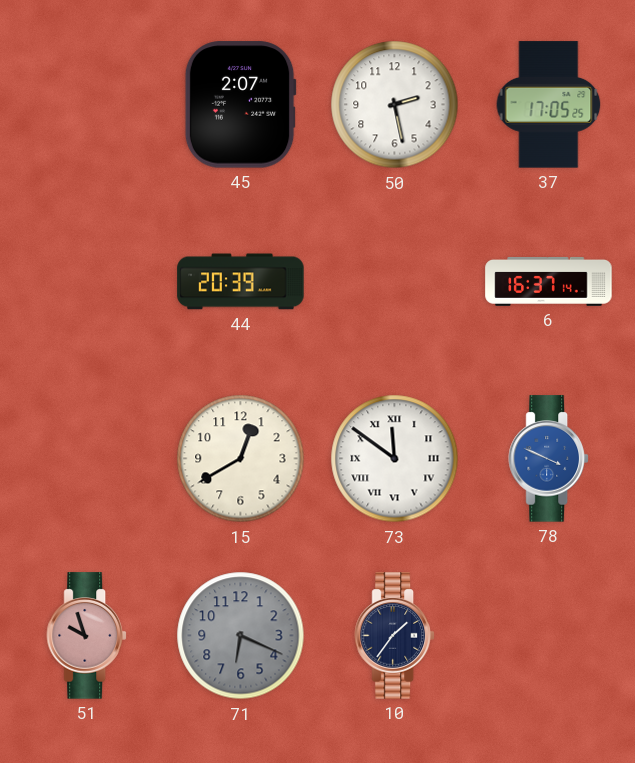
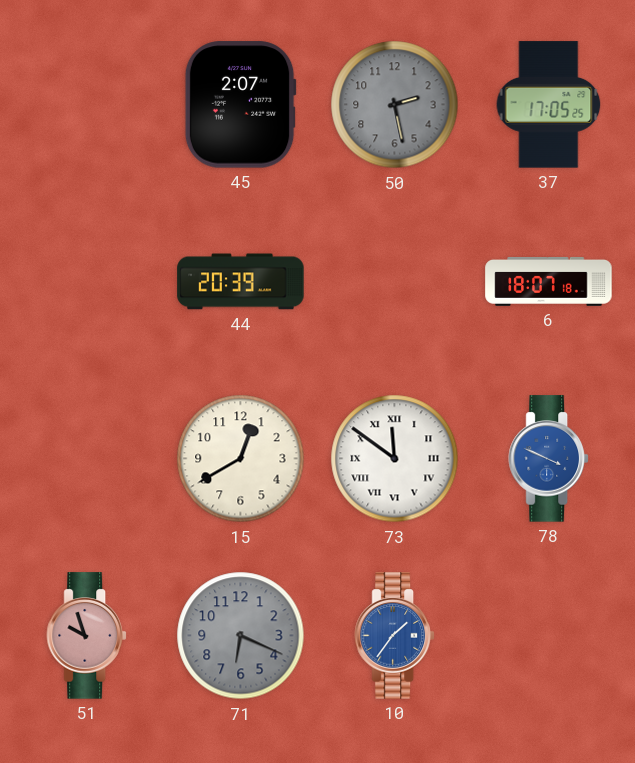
50 dial: white -> grey (395, 105)
6: 16:37 -> 18:07 (549, 281)
10 dial: navy -> blue (394, 636)
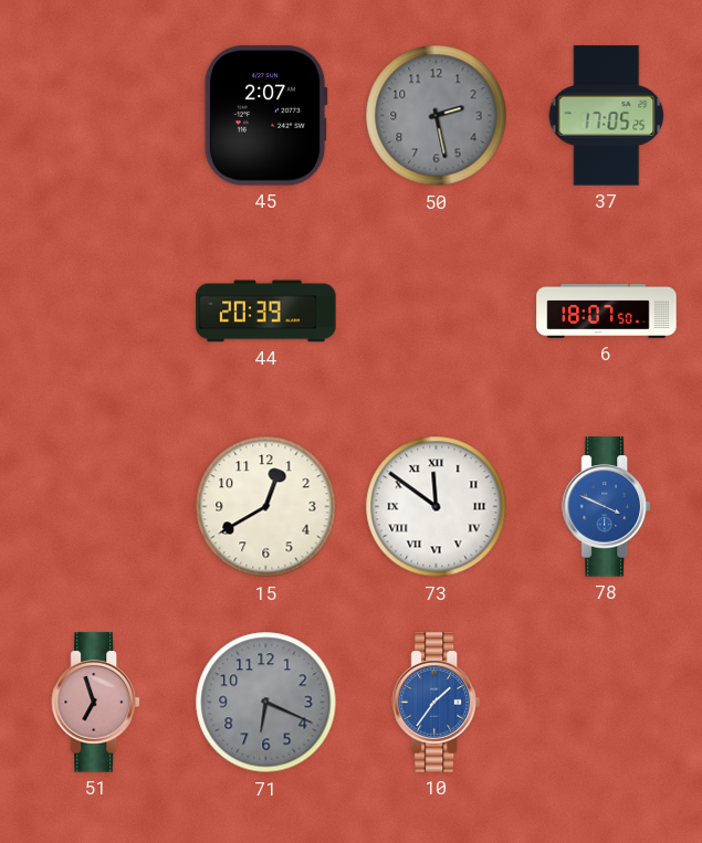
6: 18:07:18 -> 18:07:50 (607, 310)
51: 9:57 -> 6:57 (95, 703)
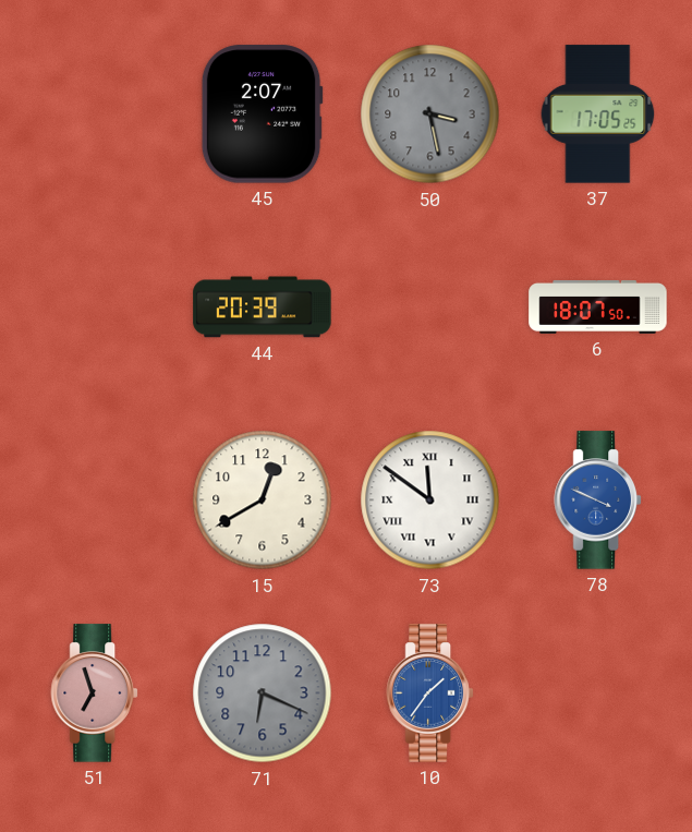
50: 2:28 -> 3:28 (430, 114)
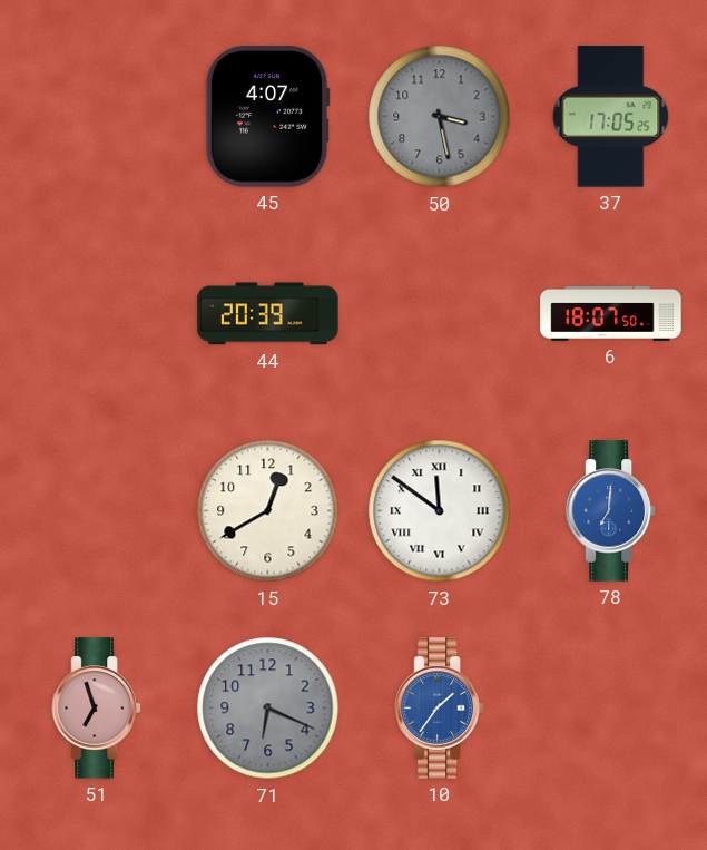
45: 2:07 -> 4:07 (267, 117)
78: 3:49 -> 7:01 (610, 511)
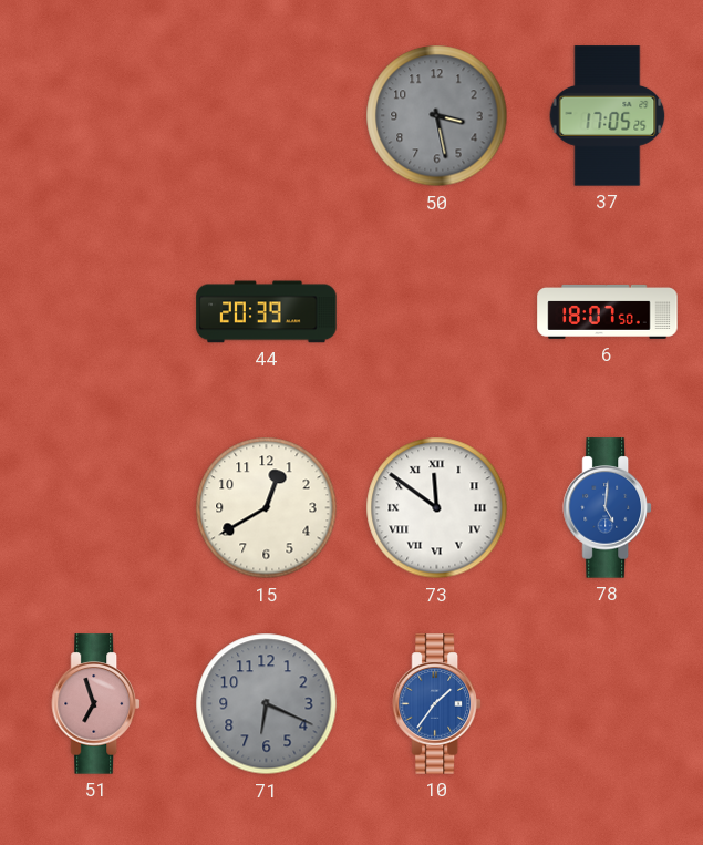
45: 4:07 -> none (267, 117)
78: 7:01 -> 5:01 (607, 508)
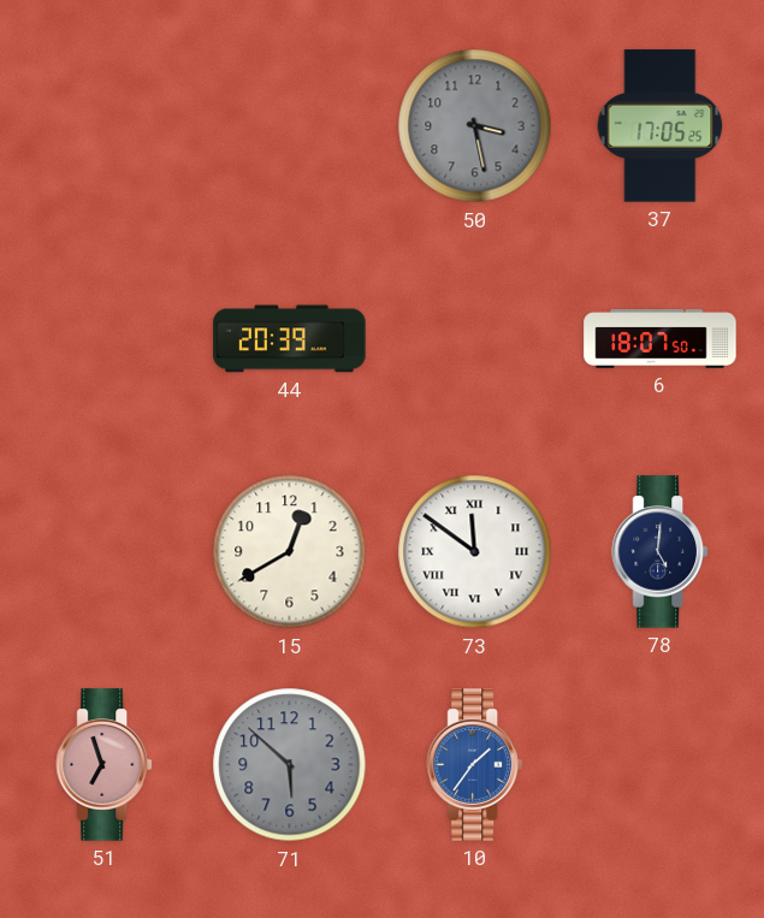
78 dial: blue -> navy (659, 552)
71: 6:19 -> 5:52 (290, 765)
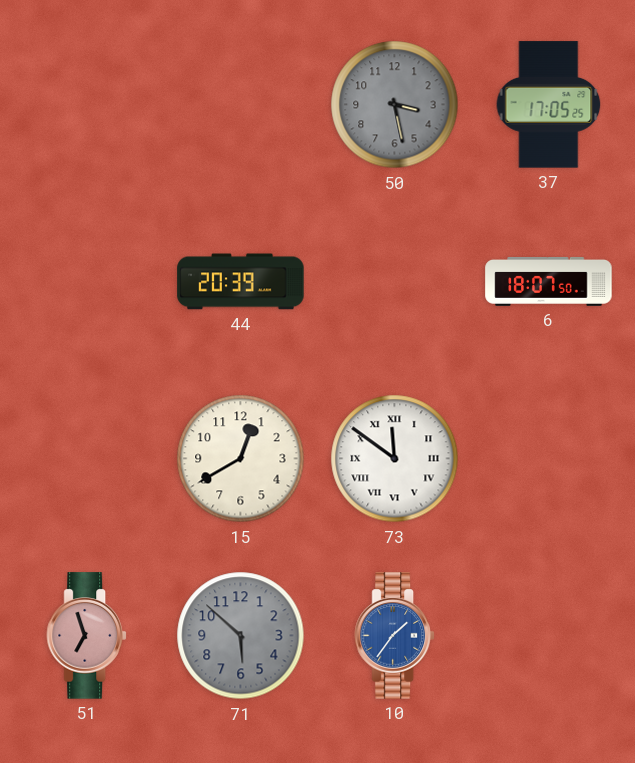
78: 5:01 -> none (659, 552)
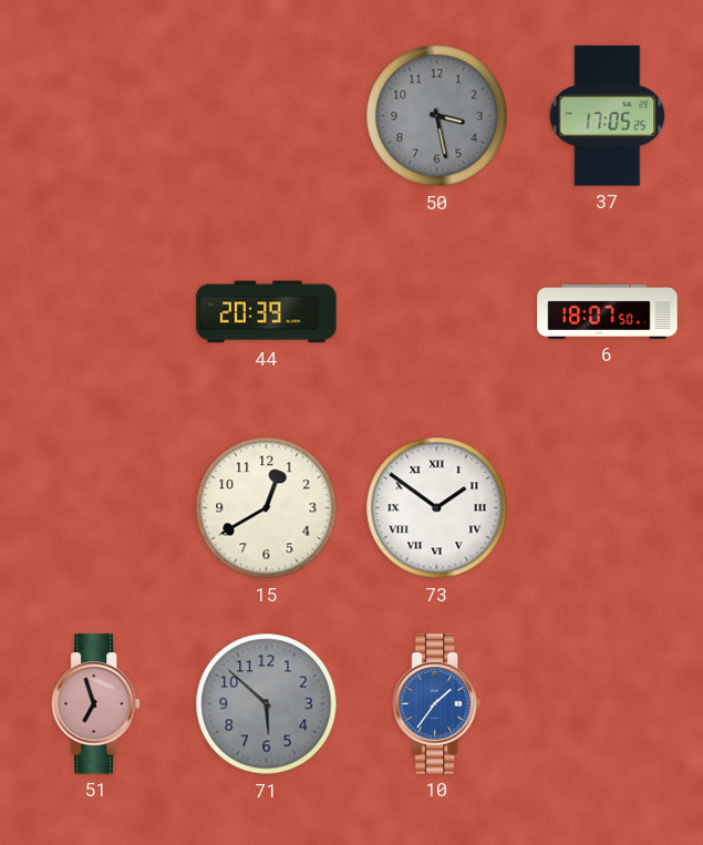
73: 11:51 -> 1:51 (437, 508)
